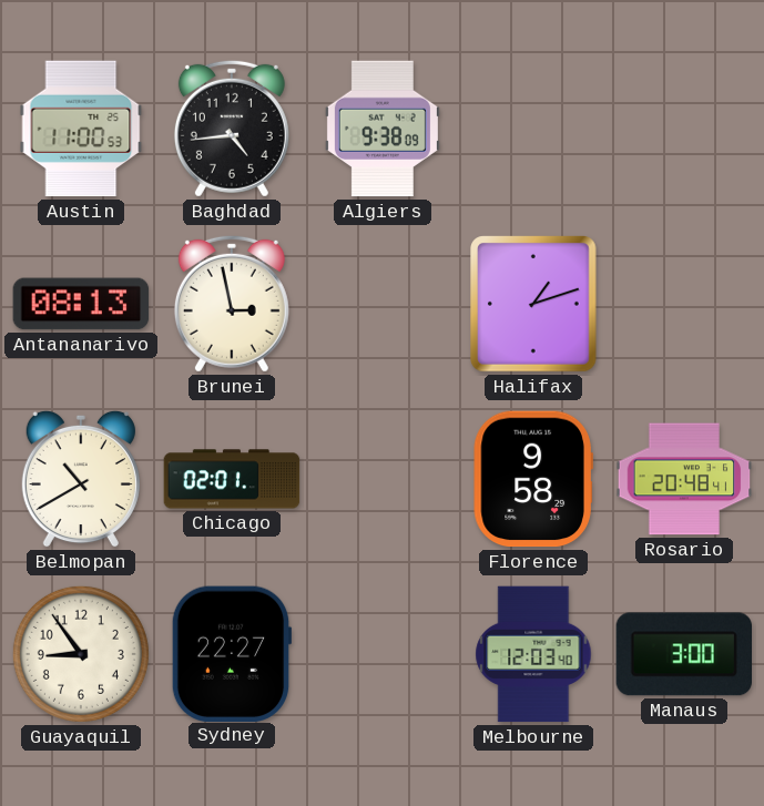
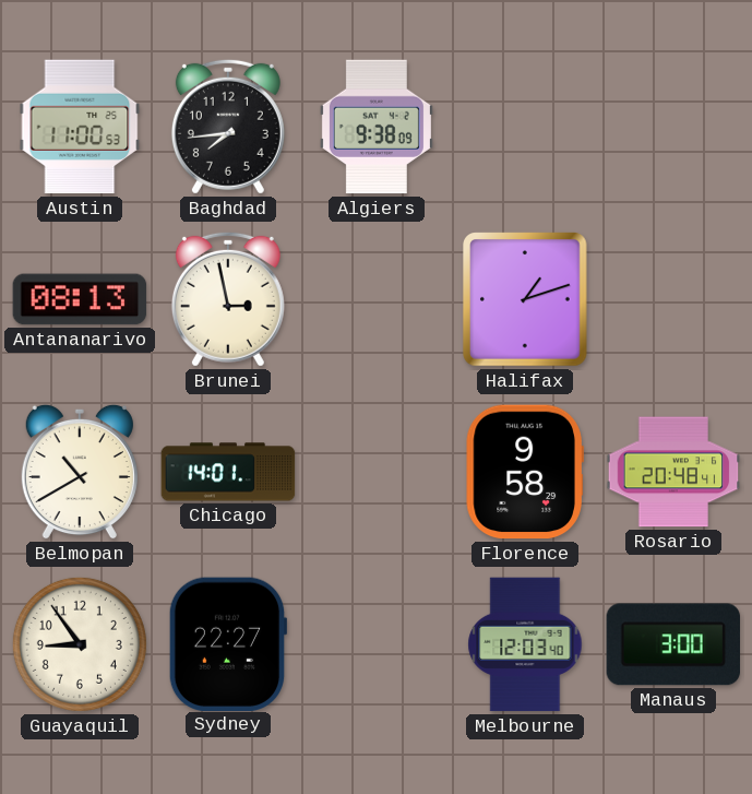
Baghdad: 4:44 -> 7:44 (228, 127)
Chicago: 02:01 -> 14:01 (228, 472)
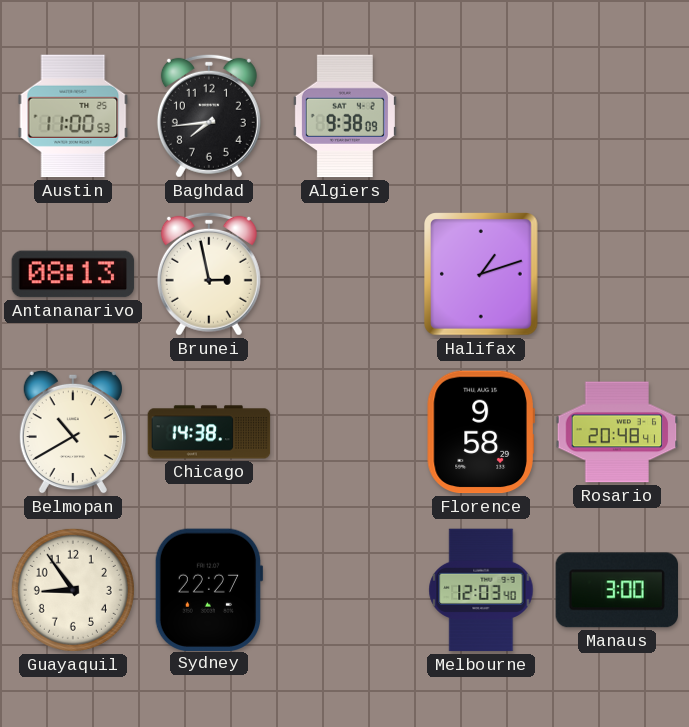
Chicago: 14:01 -> 14:38 (209, 432)
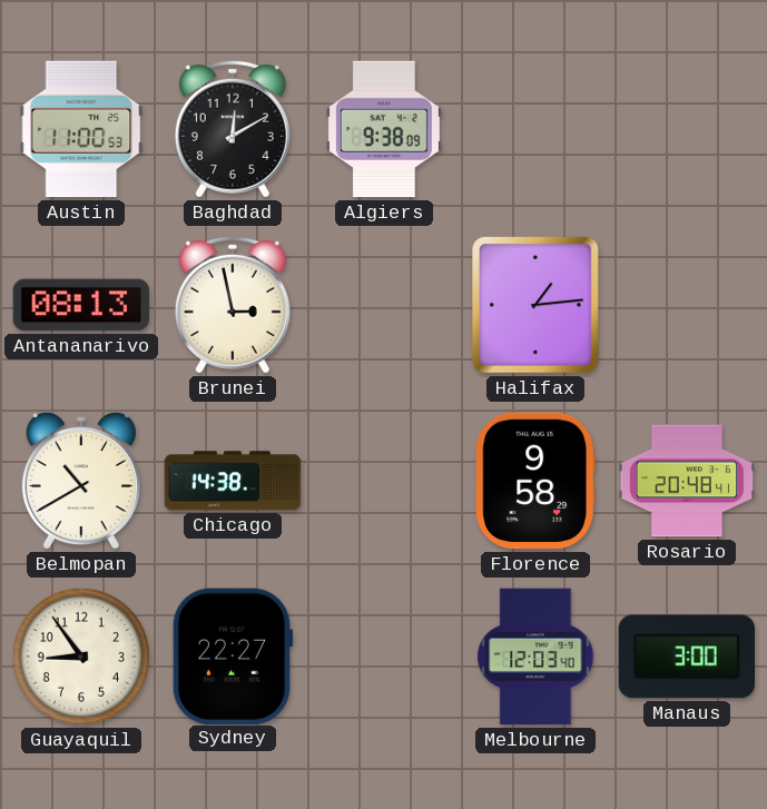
Baghdad: 7:44 -> 12:10 (233, 129)
Halifax: 1:12 -> 1:14 (537, 305)
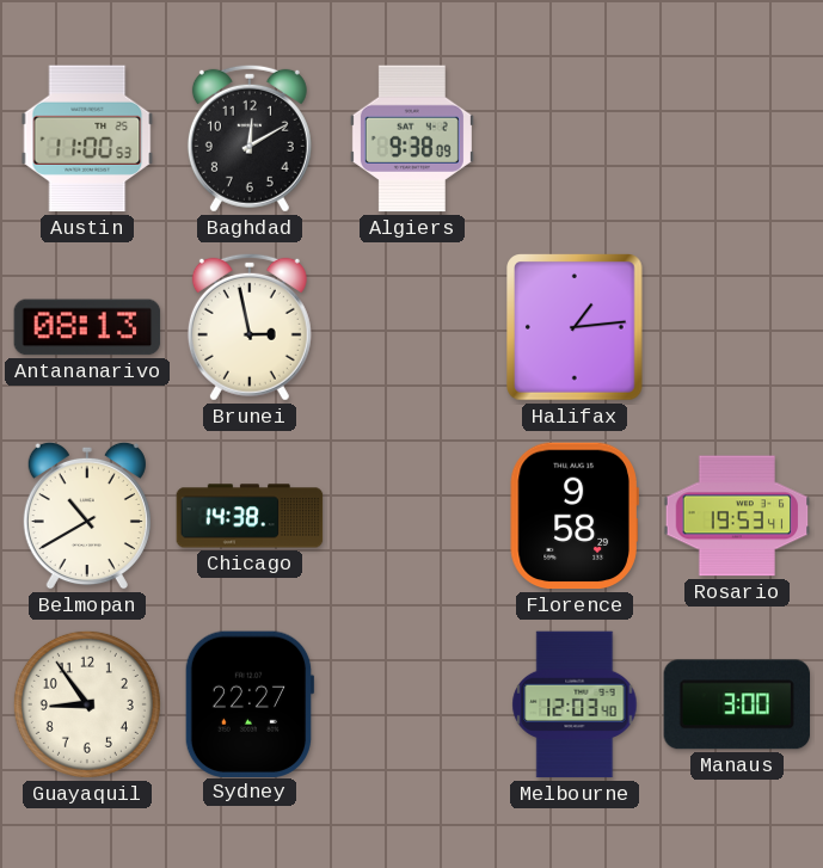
Rosario: 20:48 -> 19:53 (737, 516)
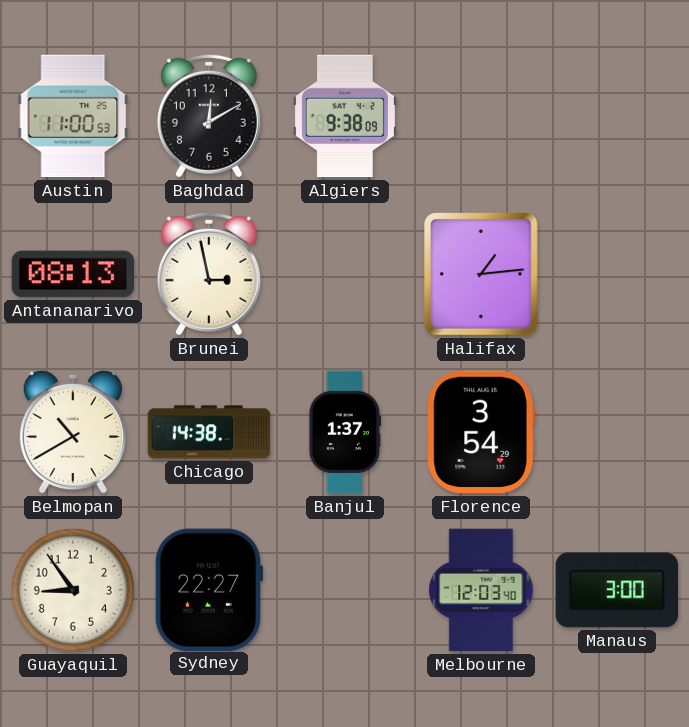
Banjul: none -> 1:37 (345, 432)
Florence: 9:58 -> 3:54 (481, 432)
Rosario: 19:53 -> none (737, 516)
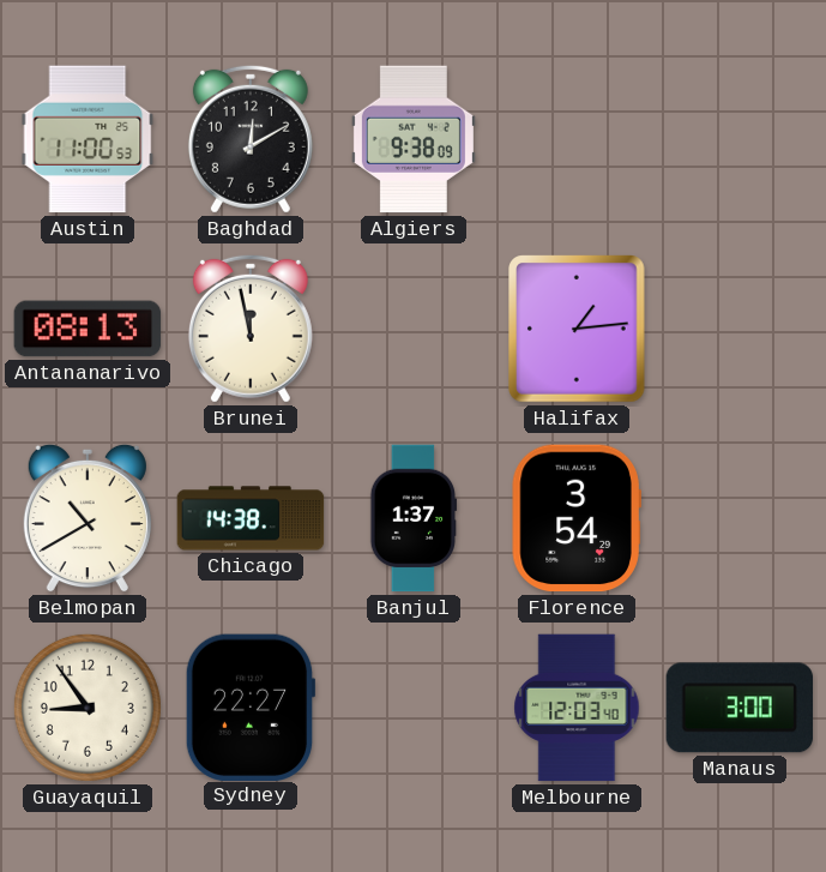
Brunei: 2:58 -> 11:58 (251, 329)
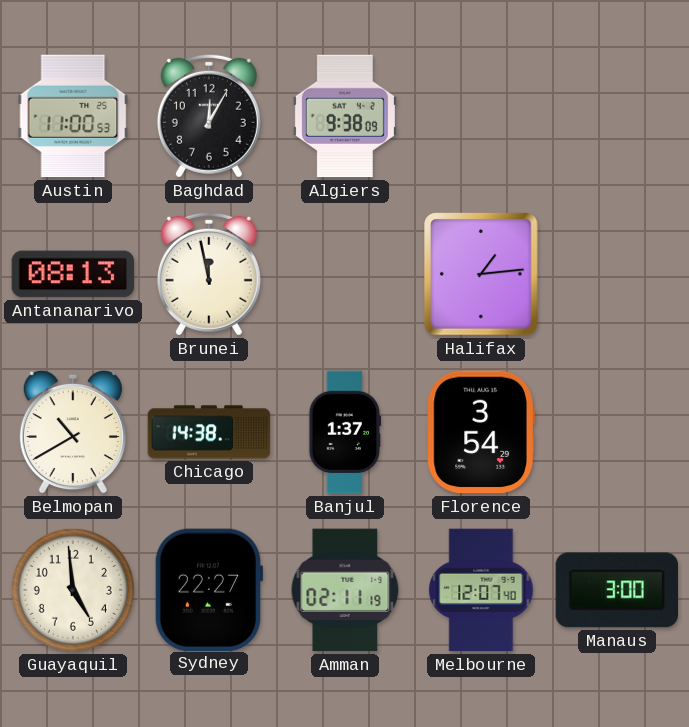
Baghdad: 12:10 -> 12:05 (209, 116)
Guayaquil: 8:54 -> 4:59 (73, 590)
Amman: none -> 02:11 (345, 590)
Melbourne: 12:03 -> 12:07 (481, 590)
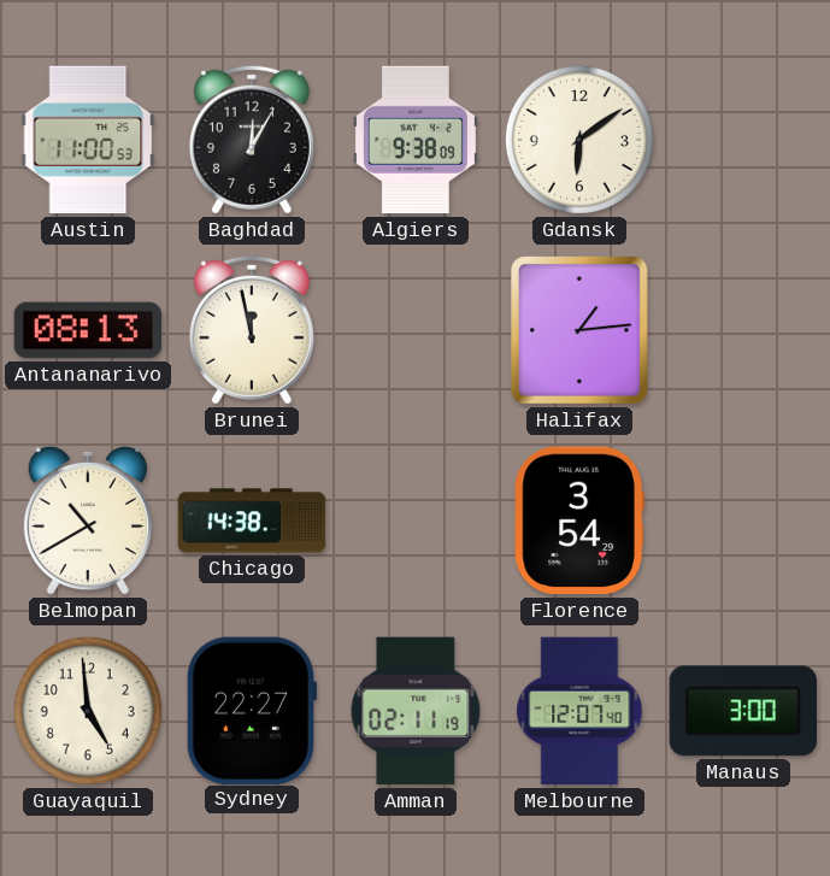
Gdansk: none -> 6:09 (579, 140)
Banjul: 1:37 -> none (345, 432)
